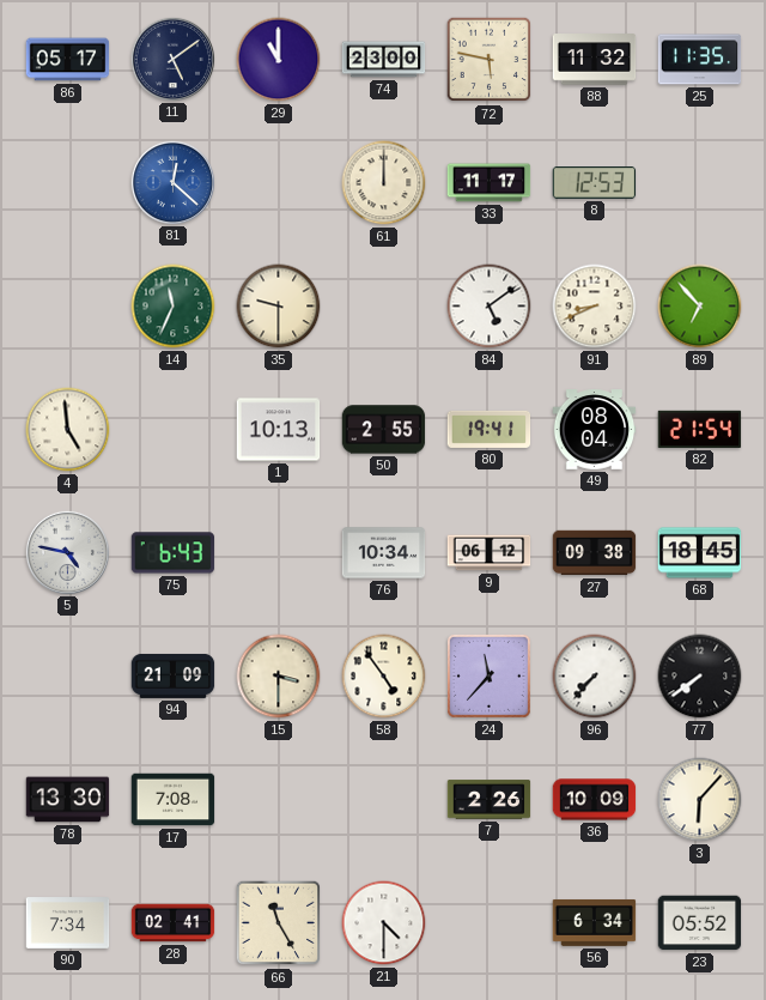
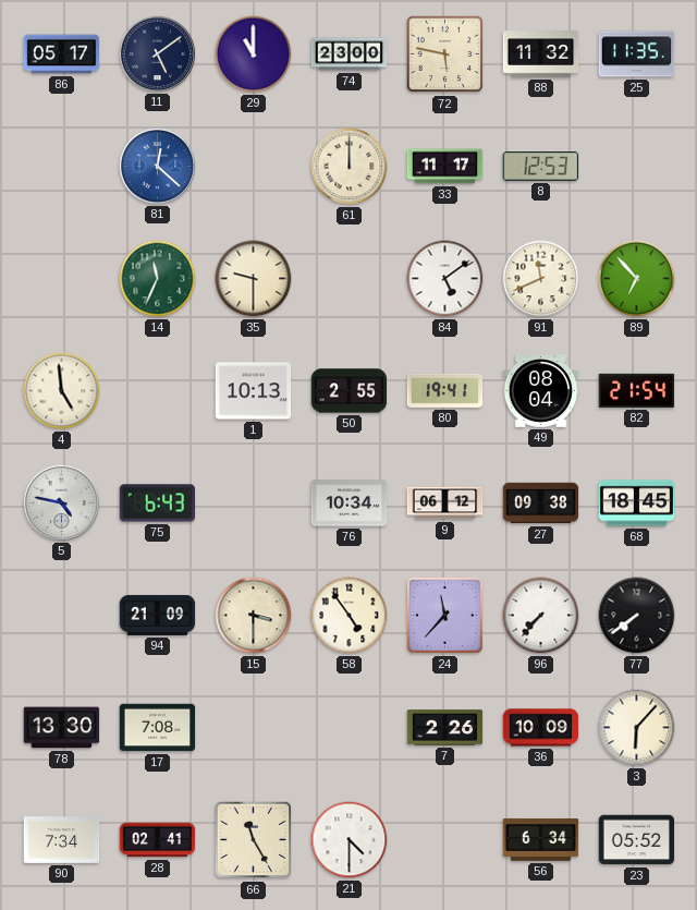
91: 8:41 -> 11:41 (541, 279)
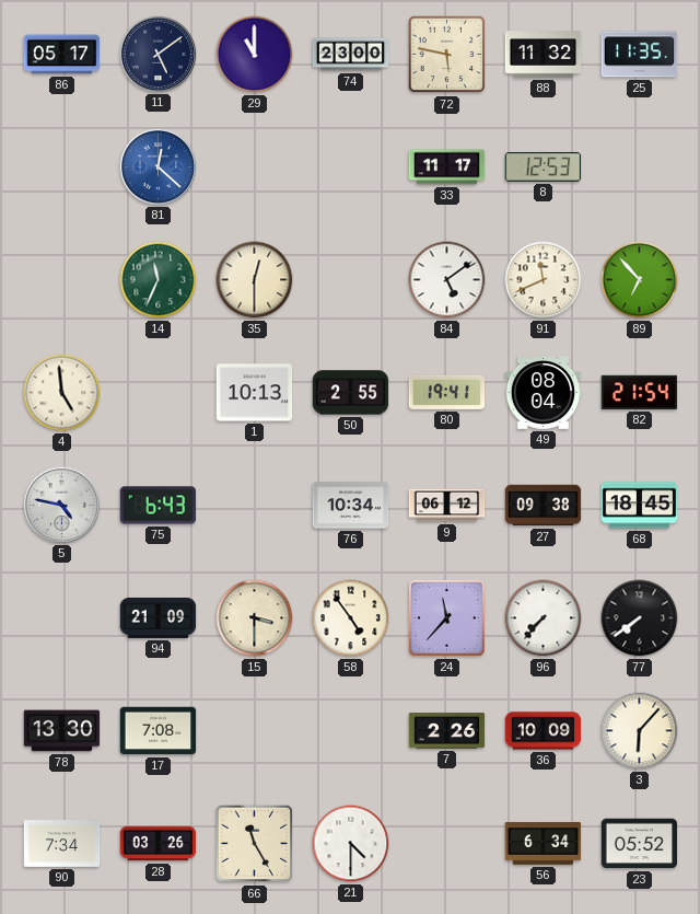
61: 12:00 -> none (350, 167)
35: 9:30 -> 12:30 (255, 280)
28: 02:41 -> 03:26 (159, 844)
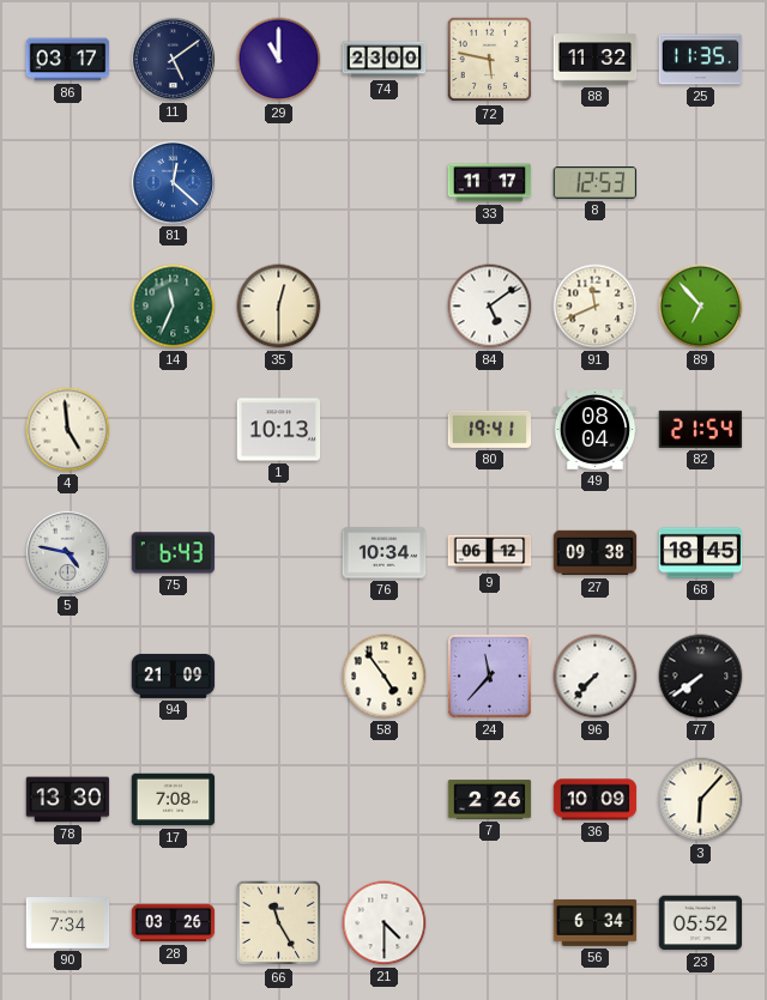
86: 05:17 -> 03:17 (68, 60)
50: 2:55 -> none (351, 393)
15: 3:30 -> none (255, 618)
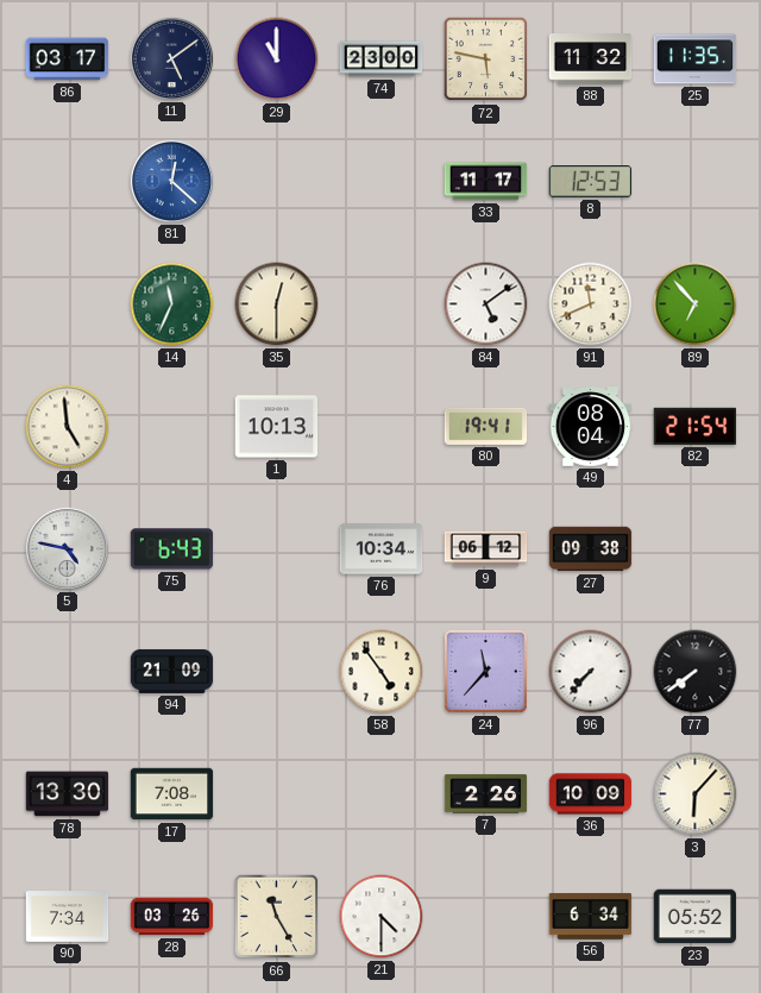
68: 18:45 -> none (701, 553)
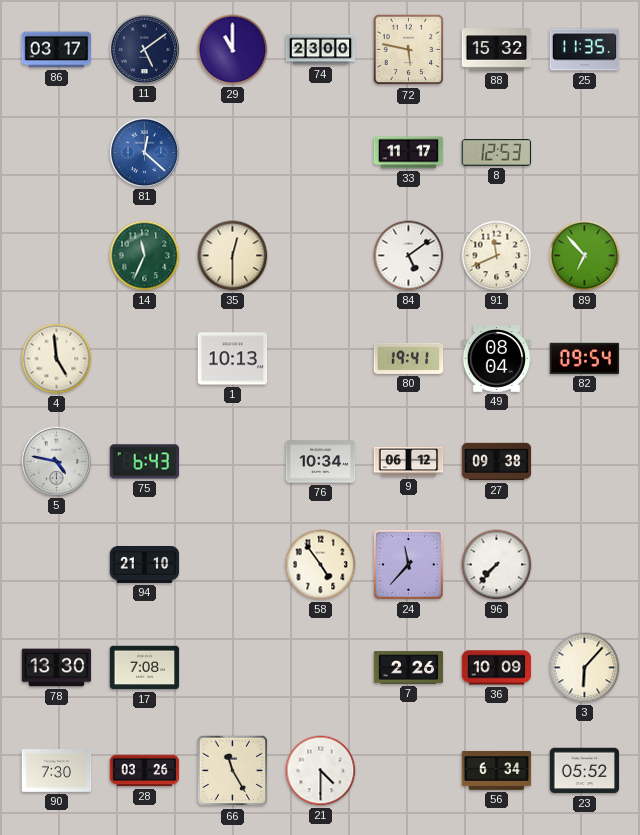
88: 11:32 -> 15:32 (497, 50)
82: 21:54 -> 09:54 (585, 358)
94: 21:09 -> 21:10 (145, 564)
77: 7:39 -> none (696, 672)
90: 7:34 -> 7:30 (57, 771)
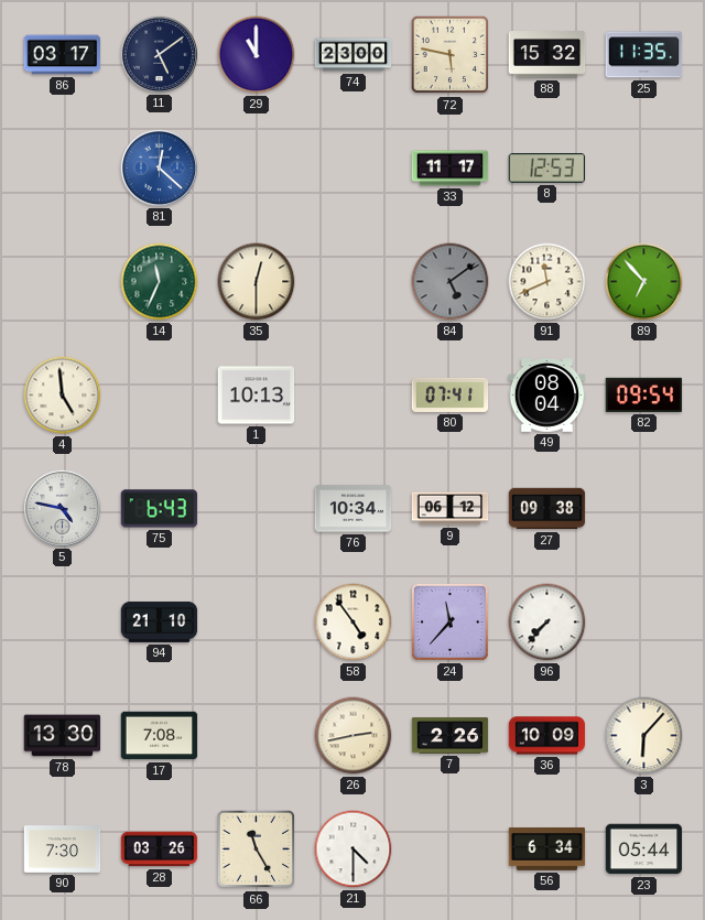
84 dial: white -> grey (451, 282)
80: 19:41 -> 07:41 (451, 394)
26: none -> 2:43 (354, 736)
23: 05:52 -> 05:44 (644, 849)
